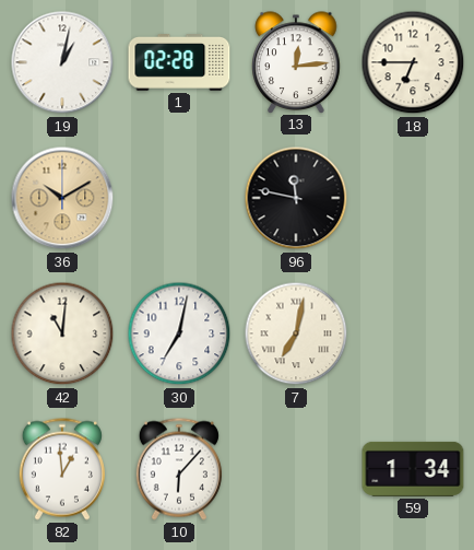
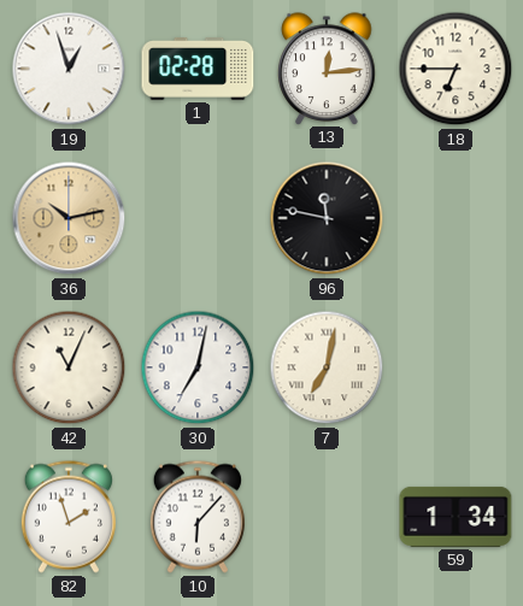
19: 1:02 -> 12:57 (69, 69)
36: 10:10 -> 10:13 (69, 218)
42: 11:01 -> 11:04 (69, 367)
82: 12:59 -> 1:57 (69, 517)
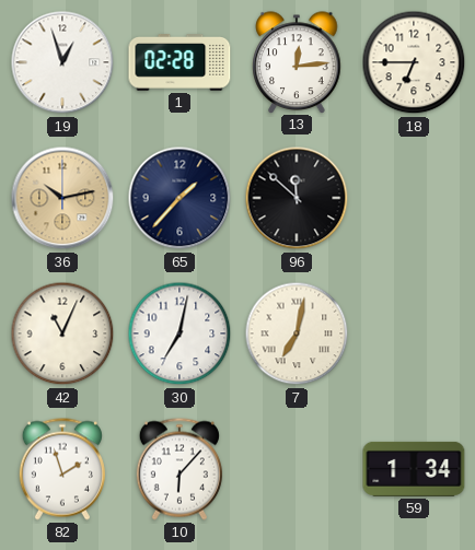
65: none -> 1:37 (179, 198)
96: 11:47 -> 11:52 (297, 198)
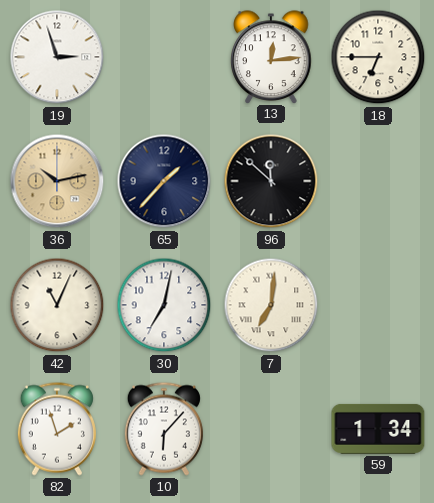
19: 12:57 -> 2:57 (57, 57)
1: 02:28 -> none (179, 63)
7: 7:02 -> 7:01 (271, 305)
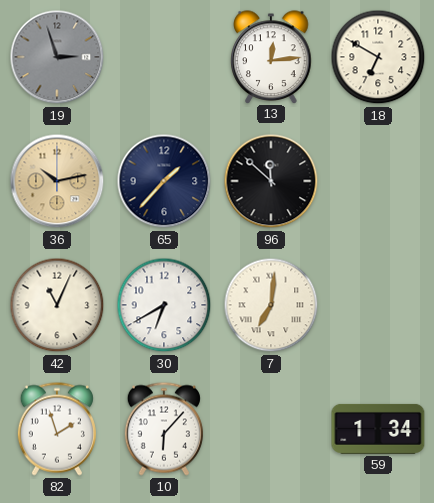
19 dial: white -> grey (57, 57)
18: 6:45 -> 6:50 (378, 57)
30: 7:02 -> 6:40 (164, 305)
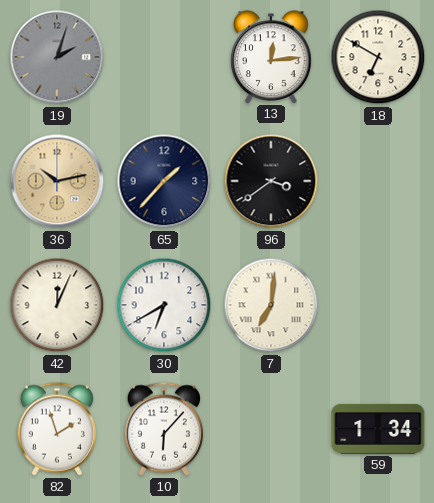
19: 2:57 -> 2:03 (57, 57)
96: 11:52 -> 3:39 (271, 181)
42: 11:04 -> 12:04 (57, 305)
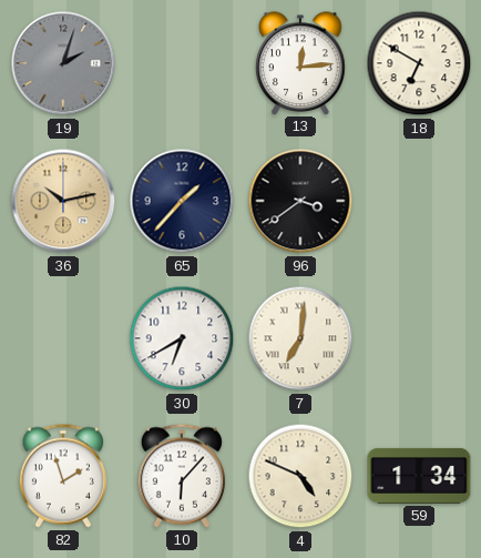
42: 12:04 -> none (57, 305)
4: none -> 4:49 (300, 476)
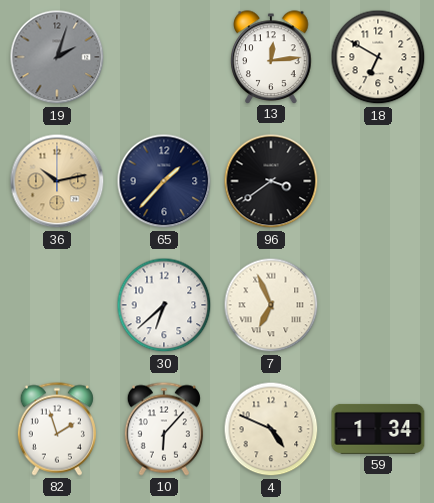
30: 6:40 -> 6:38 (164, 305)
7: 7:01 -> 6:56 (271, 305)
